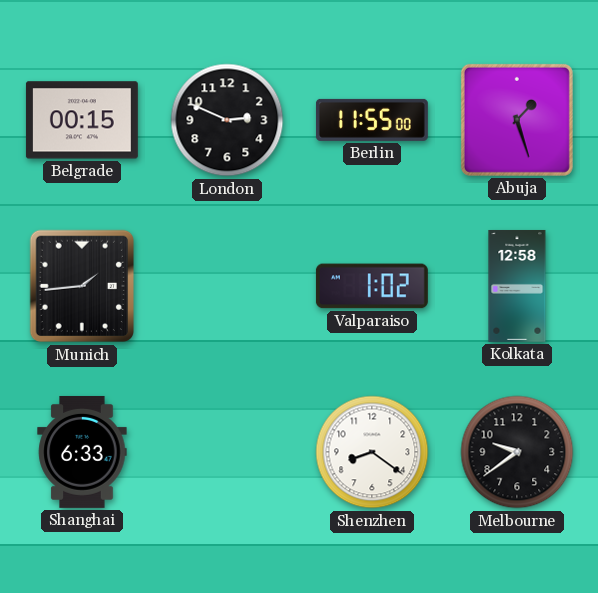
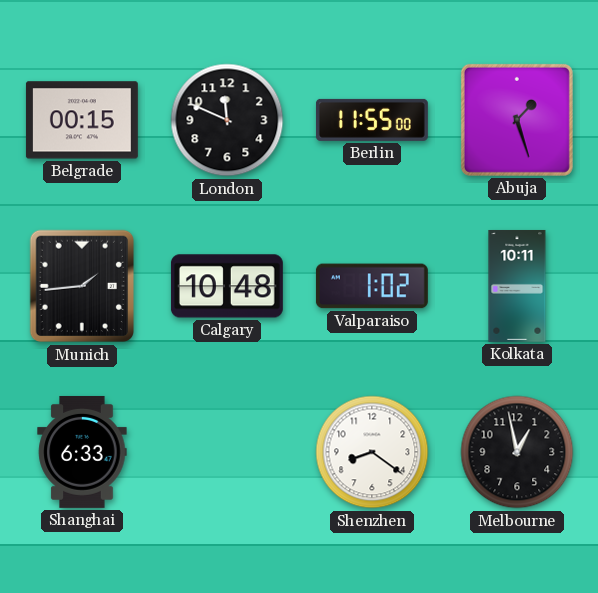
London: 2:49 -> 11:49 (227, 120)
Calgary: none -> 10:48 (227, 286)
Kolkata: 12:58 -> 10:11 (517, 286)
Melbourne: 9:39 -> 12:58 (517, 452)
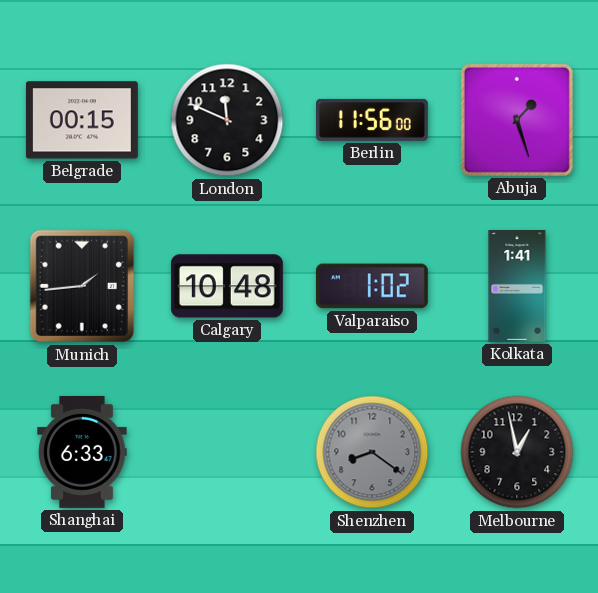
Berlin: 11:55 -> 11:56 (372, 120)
Kolkata: 10:11 -> 1:41 (517, 286)
Shenzhen dial: white -> grey (372, 452)
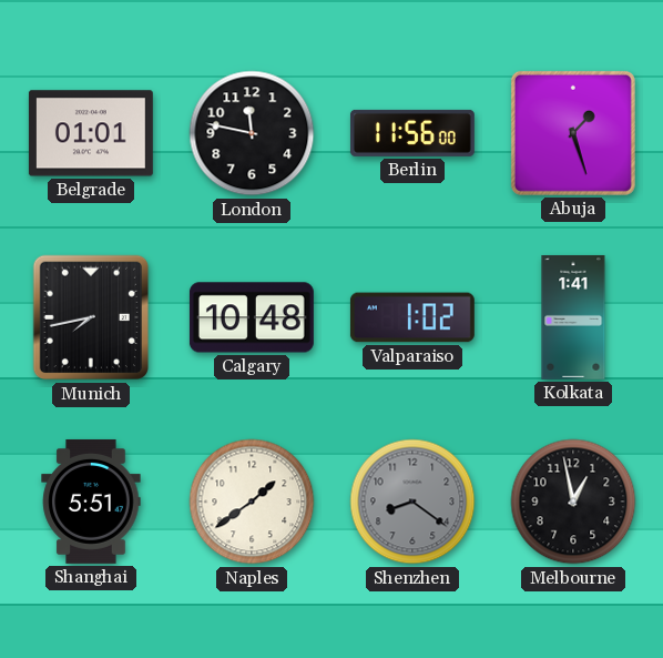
Belgrade: 00:15 -> 01:01 (91, 133)
London: 11:49 -> 11:47 (252, 133)
Munich: 1:44 -> 7:43 (90, 317)
Shanghai: 6:33 -> 5:51 (91, 502)
Naples: none -> 1:39 (252, 502)
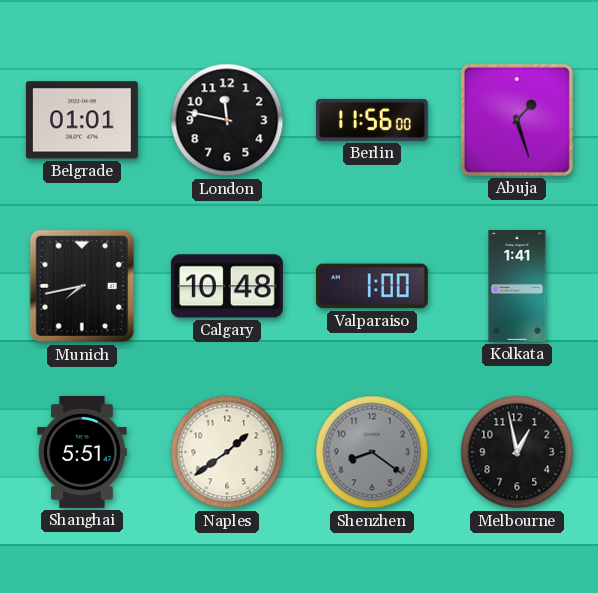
Valparaiso: 1:02 -> 1:00 (372, 286)
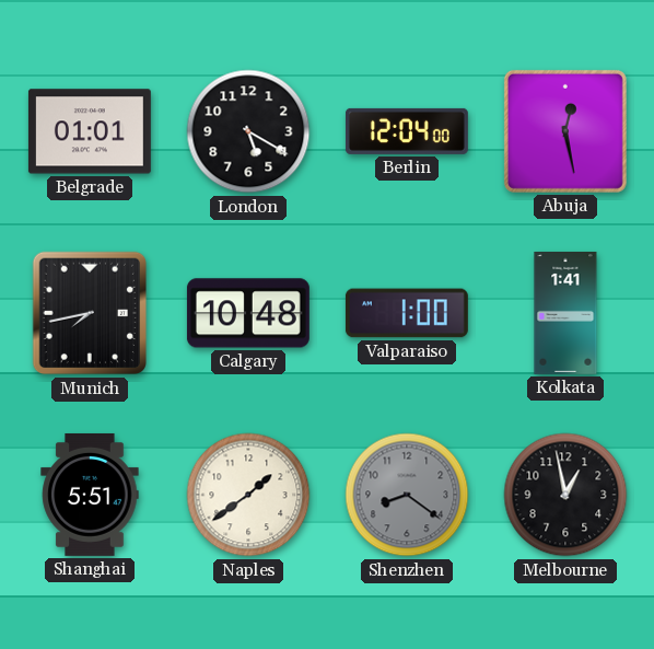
London: 11:47 -> 5:20 (248, 131)
Berlin: 11:56 -> 12:04 (407, 131)
Abuja: 1:27 -> 12:28 (565, 131)
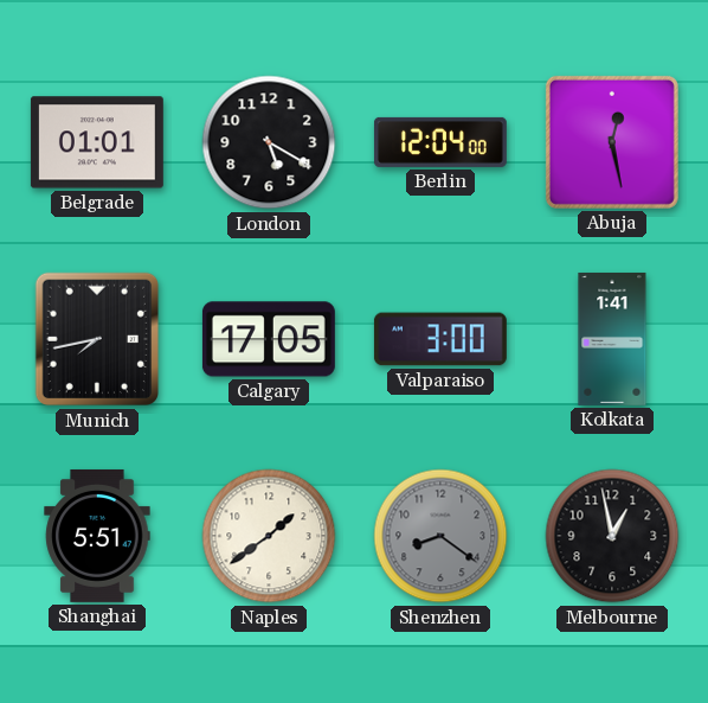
Calgary: 10:48 -> 17:05 (269, 339)
Valparaiso: 1:00 -> 3:00 (440, 339)
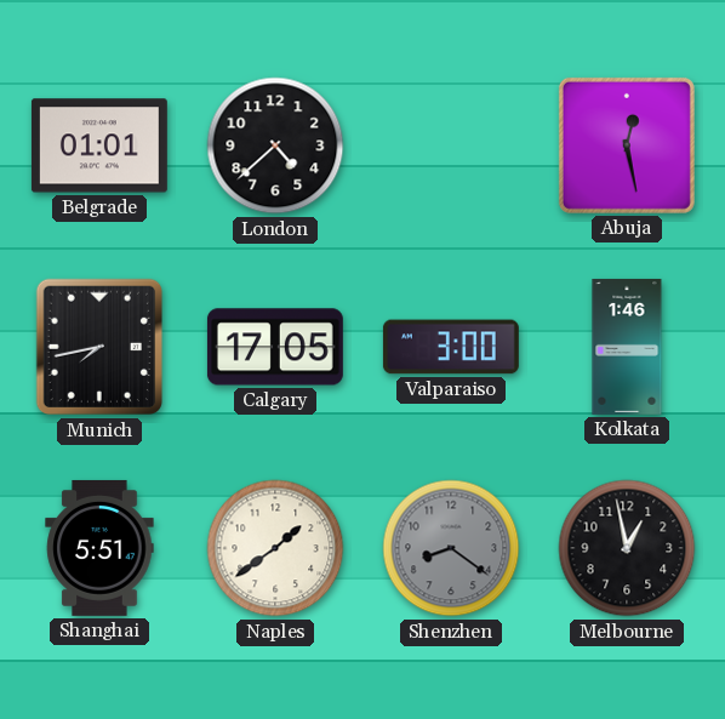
London: 5:20 -> 4:38 (275, 145)
Berlin: 12:04 -> none (440, 142)
Kolkata: 1:41 -> 1:46 (627, 347)
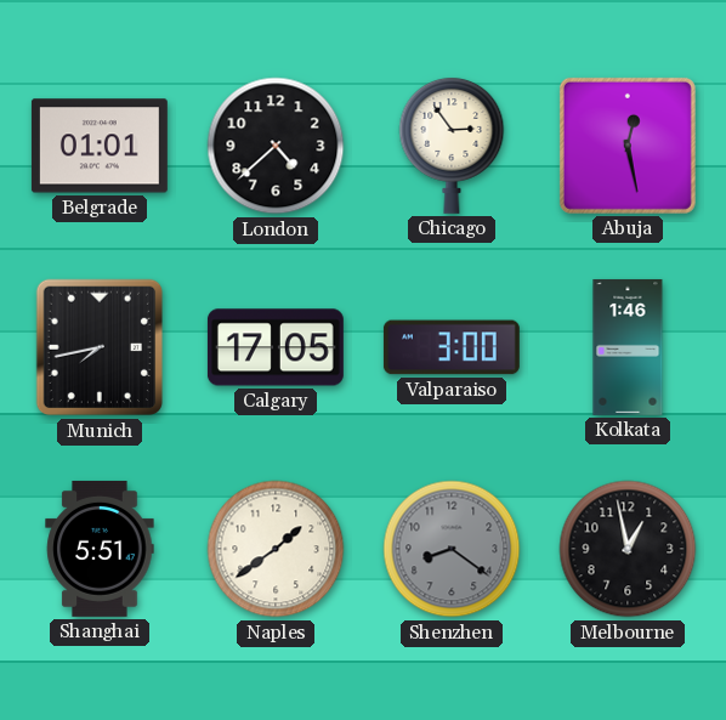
Chicago: none -> 2:54 (452, 146)
